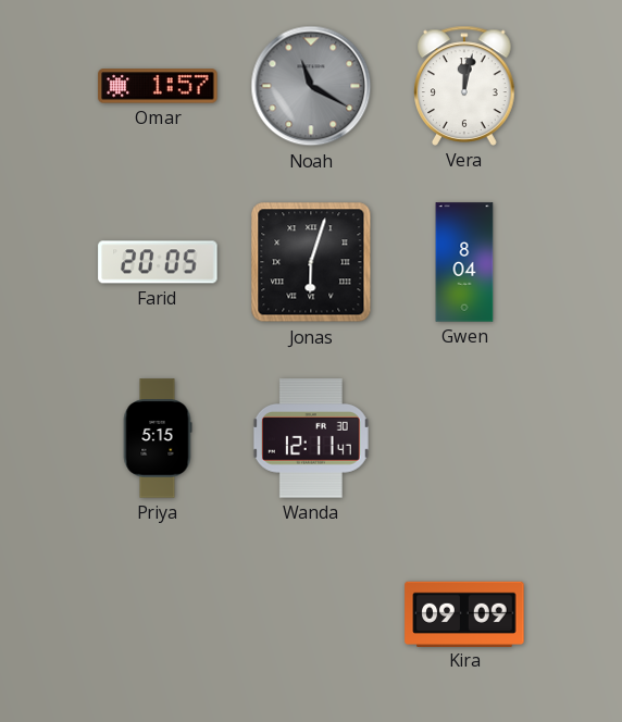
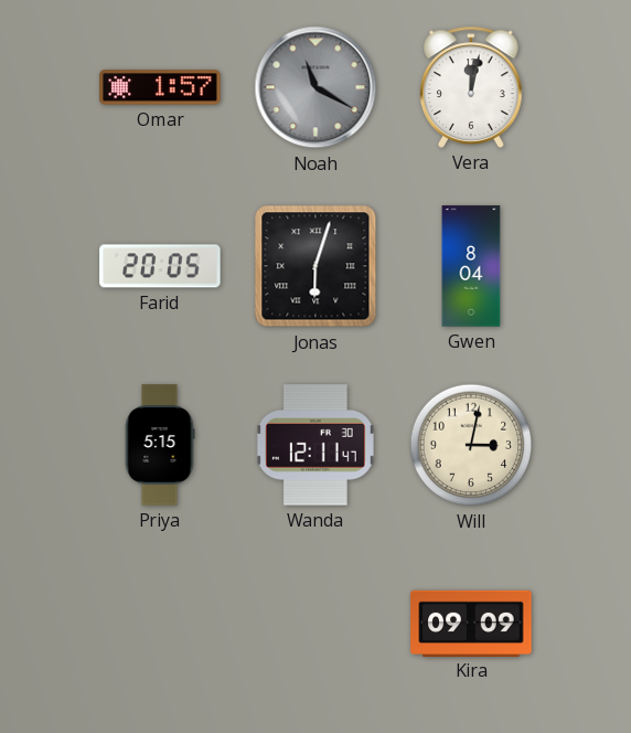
Will: none -> 3:02 (471, 445)
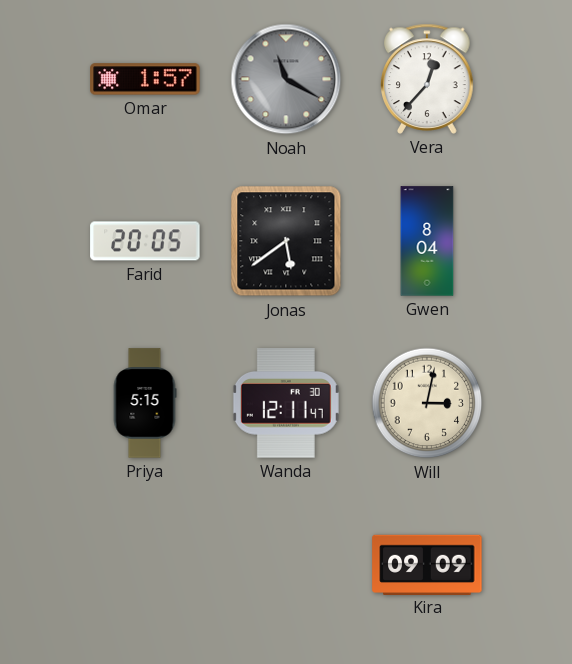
Vera: 12:02 -> 12:37 (427, 79)
Jonas: 6:03 -> 5:39 (286, 241)
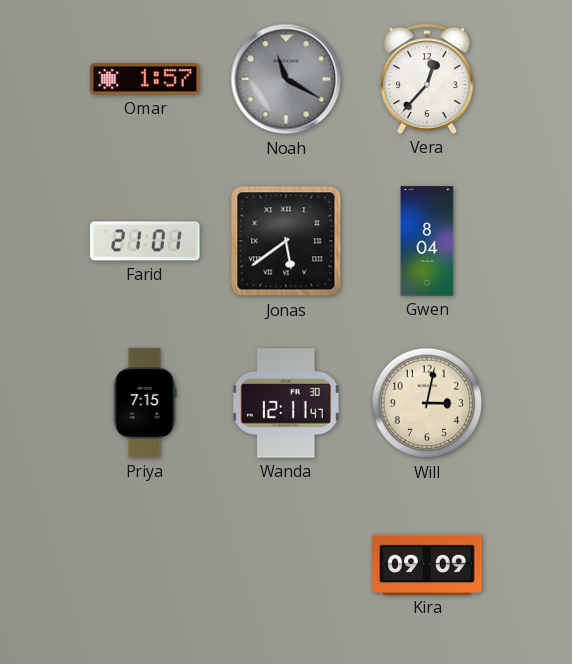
Farid: 20:05 -> 21:01 (145, 241)
Priya: 5:15 -> 7:15 (145, 403)
